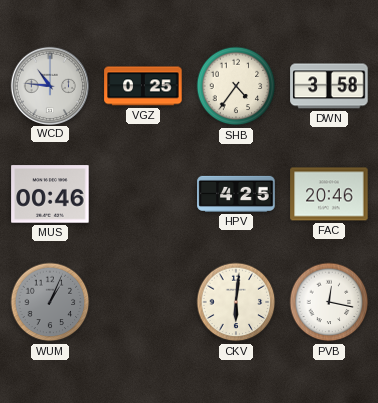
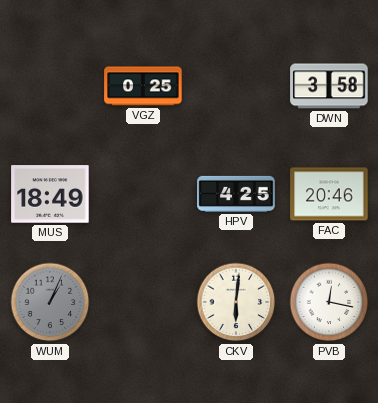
WCD: 10:46 -> none (49, 85)
SHB: 4:36 -> none (236, 86)
MUS: 00:46 -> 18:49 (50, 194)
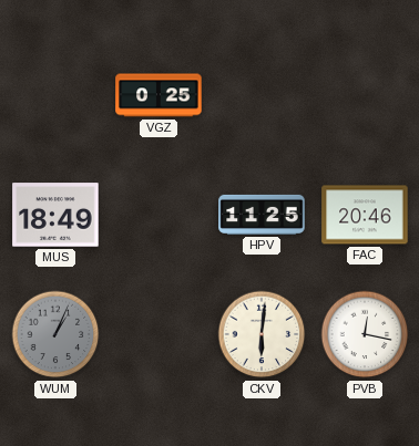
DWN: 3:58 -> none (329, 86)
HPV: 4:25 -> 11:25 (262, 215)
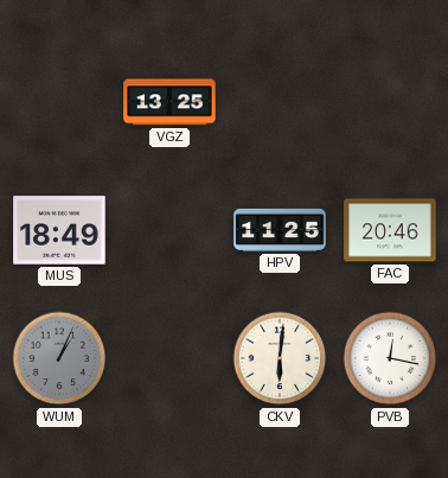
VGZ: 0:25 -> 13:25 (169, 102)
